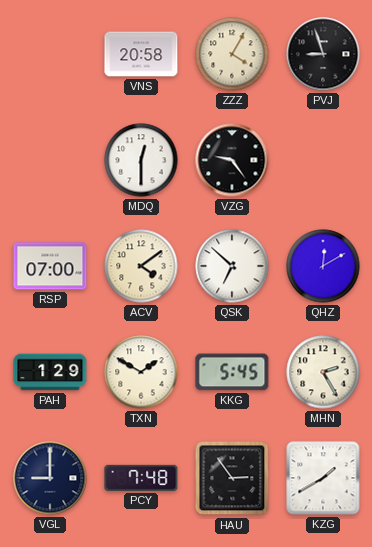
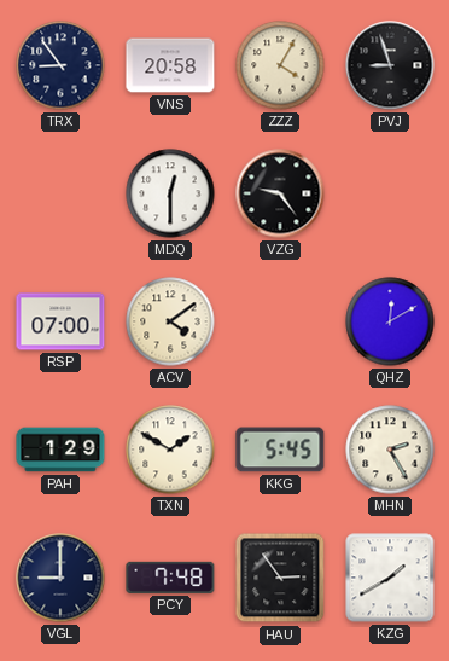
TRX: none -> 8:54 (60, 65)
QSK: 6:52 -> none (232, 266)
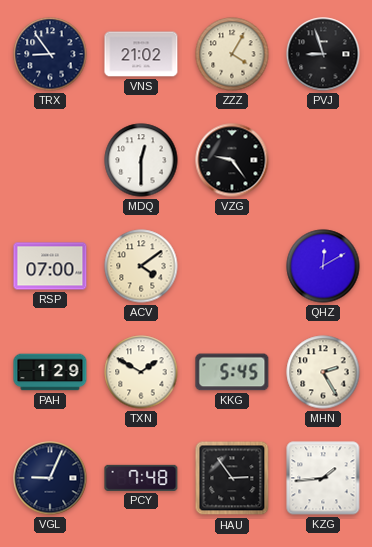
VNS: 20:58 -> 21:02 (141, 54)
VGL: 9:00 -> 9:04 (50, 478)
KZG: 1:40 -> 1:44 (323, 478)
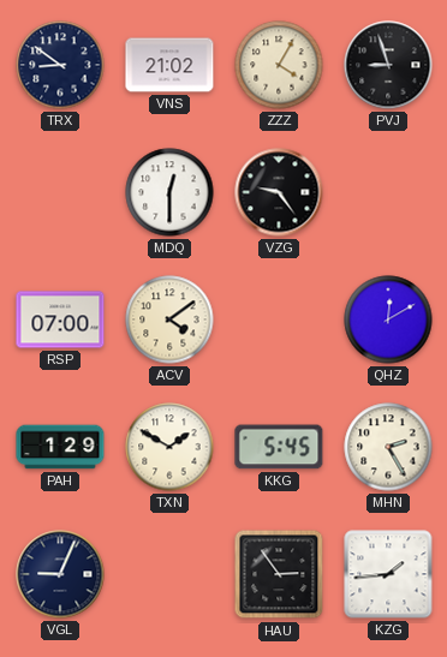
TRX: 8:54 -> 8:51 (60, 65)
PCY: 7:48 -> none (141, 478)
